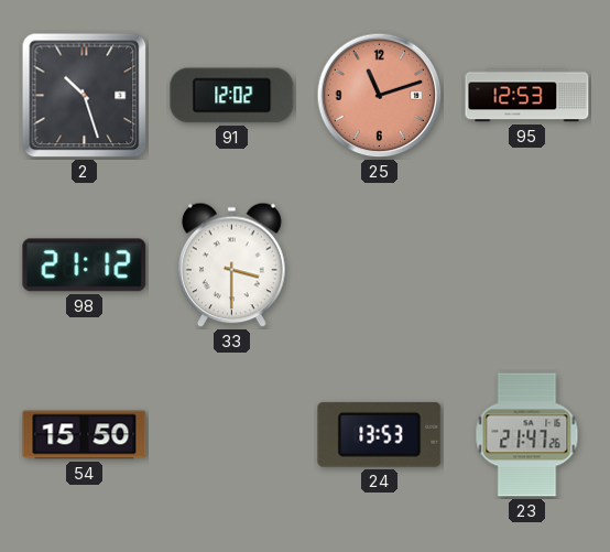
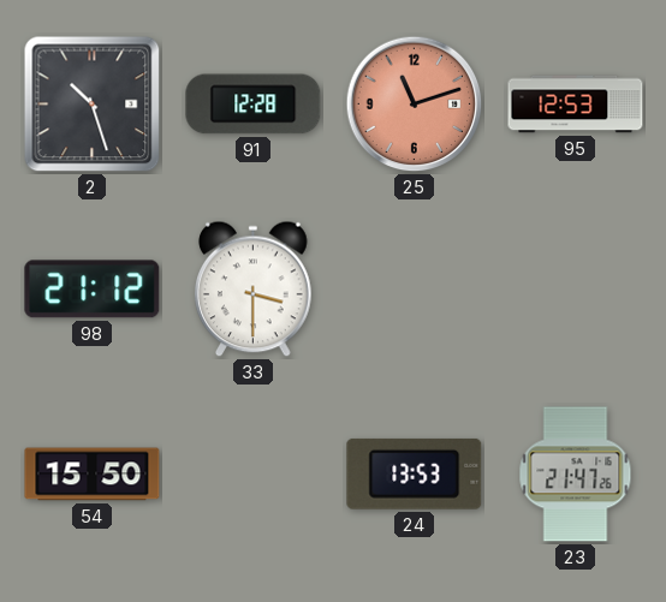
91: 12:02 -> 12:28 (254, 105)
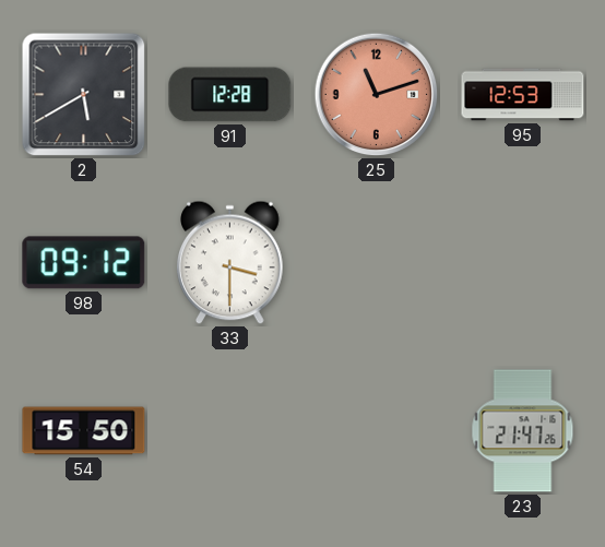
2: 10:27 -> 5:40 (84, 95)
98: 21:12 -> 09:12 (84, 263)
24: 13:53 -> none (415, 473)
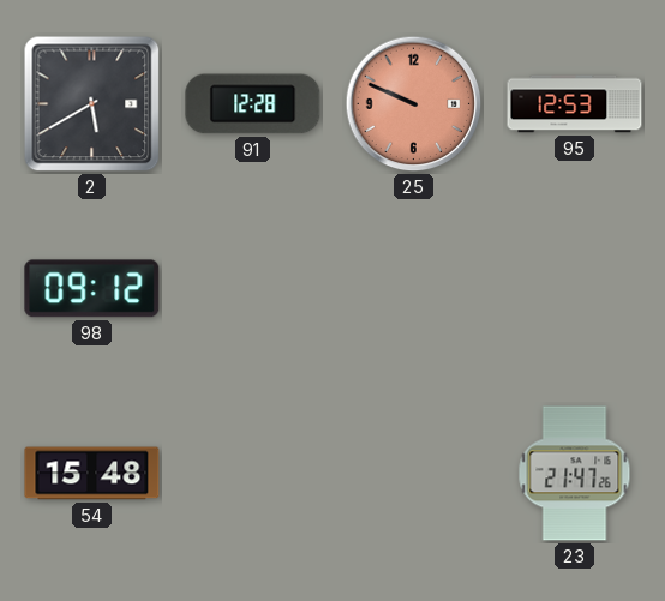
25: 11:12 -> 9:49 (414, 104)
33: 3:30 -> none (230, 263)
54: 15:50 -> 15:48 (92, 474)
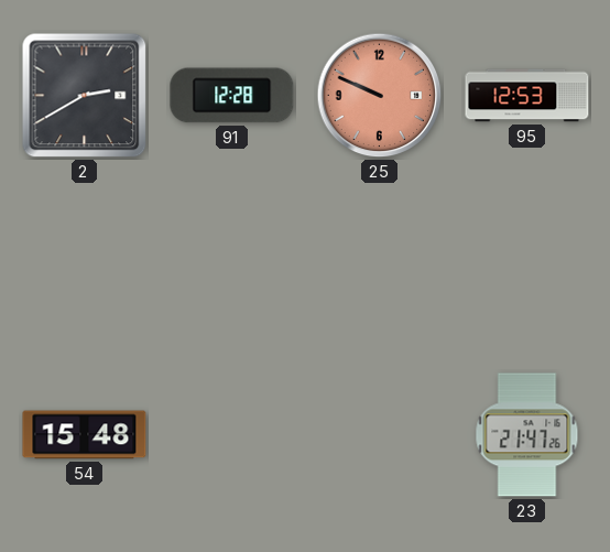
2: 5:40 -> 2:40 (85, 96)
98: 09:12 -> none (92, 289)
